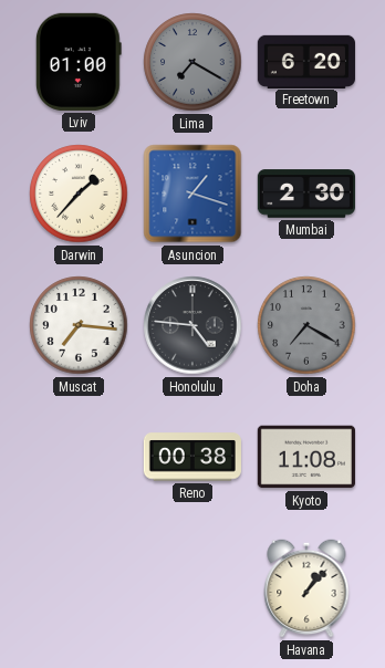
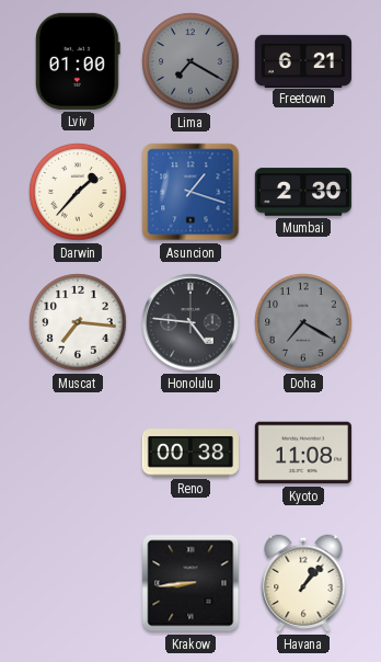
Freetown: 6:20 -> 6:21 (303, 60)
Krakow: none -> 8:44 (190, 583)
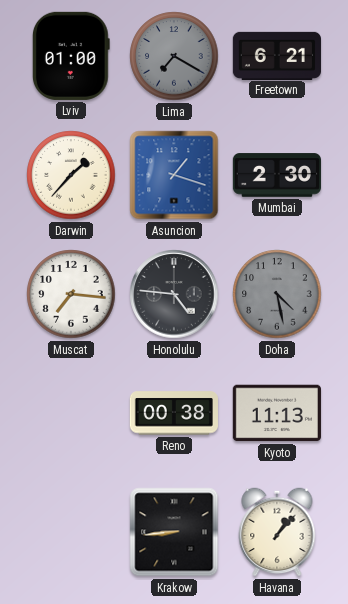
Doha: 7:20 -> 4:28 (277, 294)
Kyoto: 11:08 -> 11:13 (277, 413)
